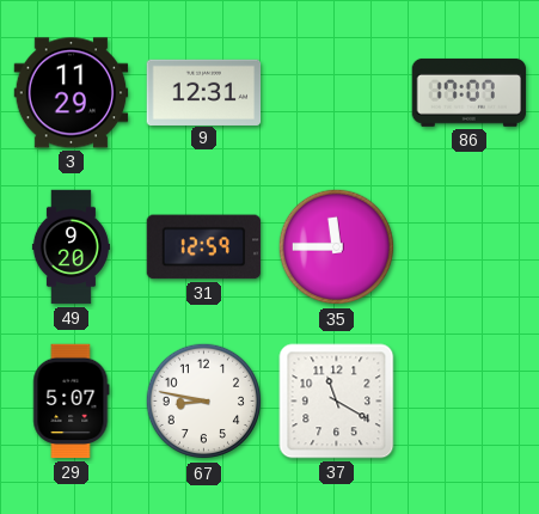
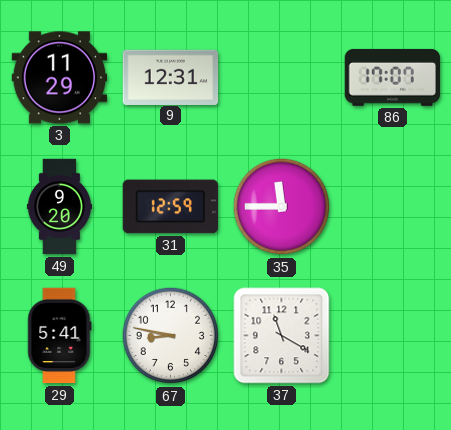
29: 5:07 -> 5:41 (60, 336)
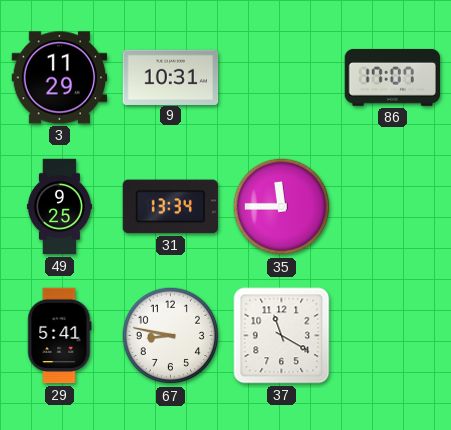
9: 12:31 -> 10:31 (171, 77)
49: 9:20 -> 9:25 (59, 207)
31: 12:59 -> 13:34 (171, 207)
